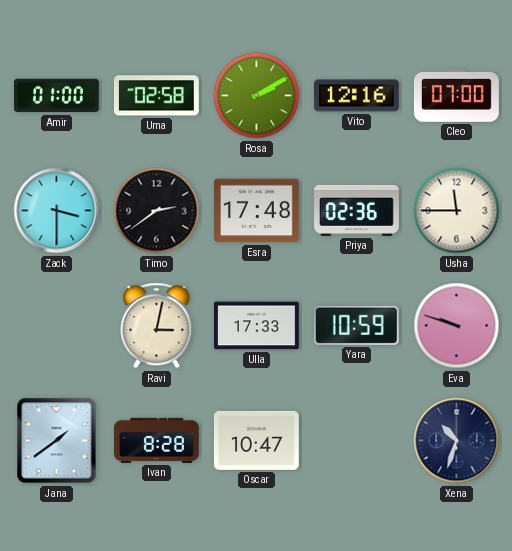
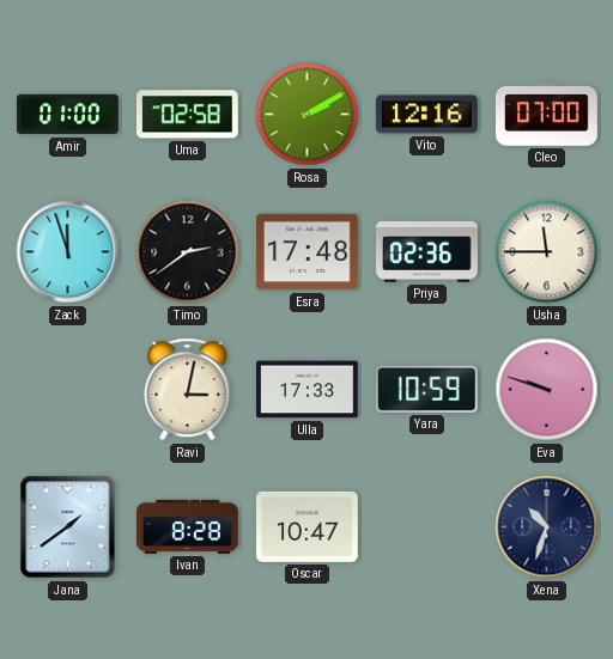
Zack: 3:30 -> 11:57 (68, 252)
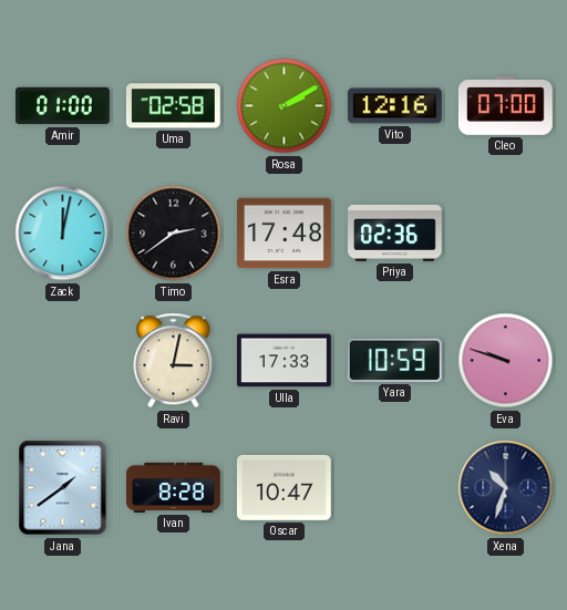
Zack: 11:57 -> 12:02 (63, 234)
Usha: 11:45 -> none (547, 252)
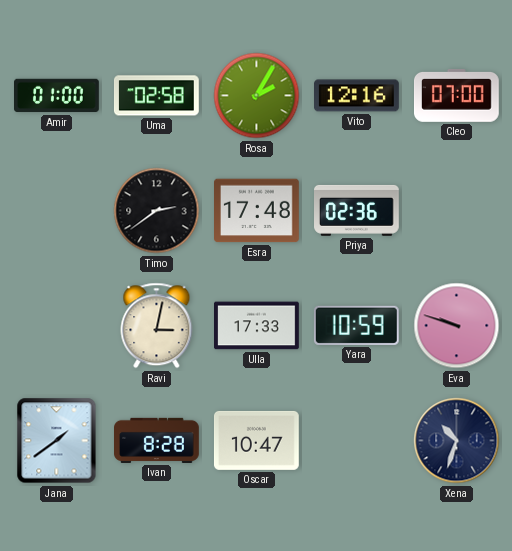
Rosa: 2:10 -> 2:05 (257, 96)
Zack: 12:02 -> none (63, 234)
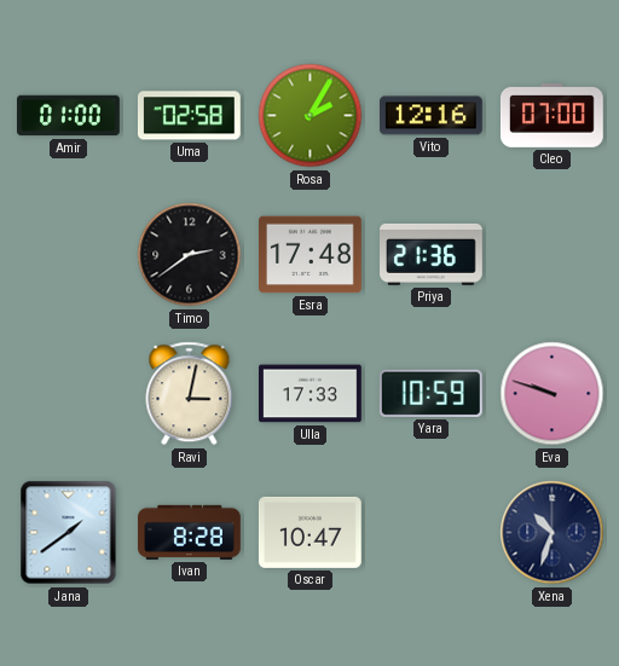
Priya: 02:36 -> 21:36 (432, 254)
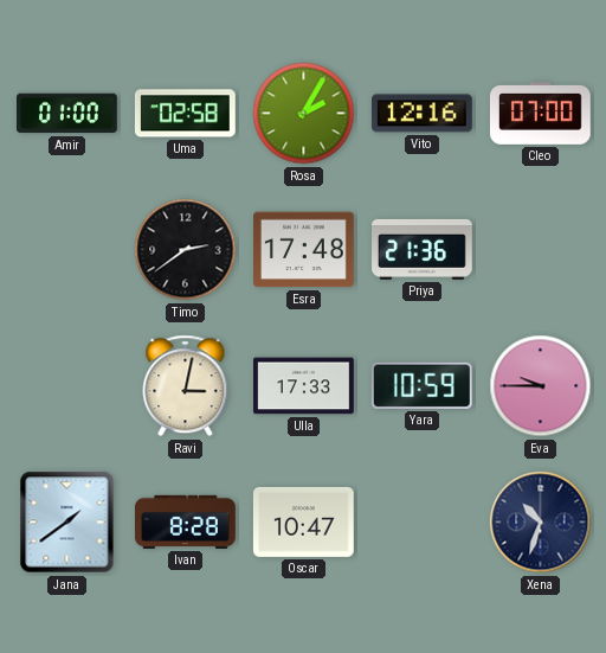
Eva: 9:48 -> 9:45 (541, 386)
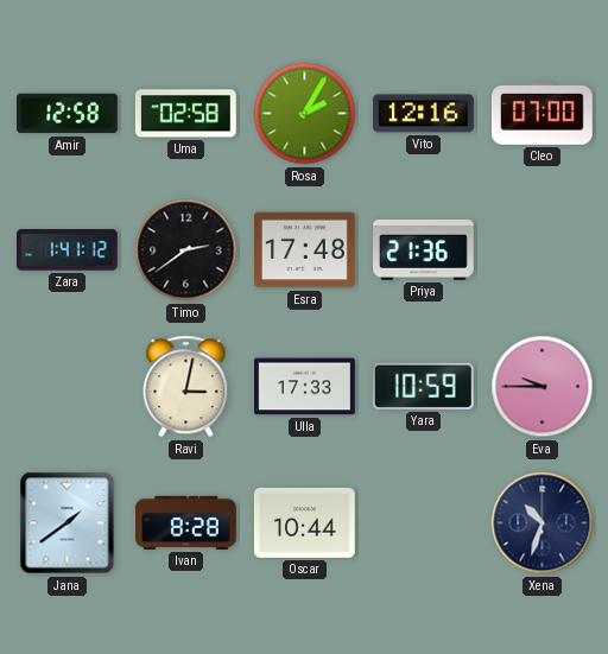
Amir: 01:00 -> 12:58 (68, 114)
Zara: none -> 1:41 (66, 250)
Oscar: 10:47 -> 10:44 (305, 522)
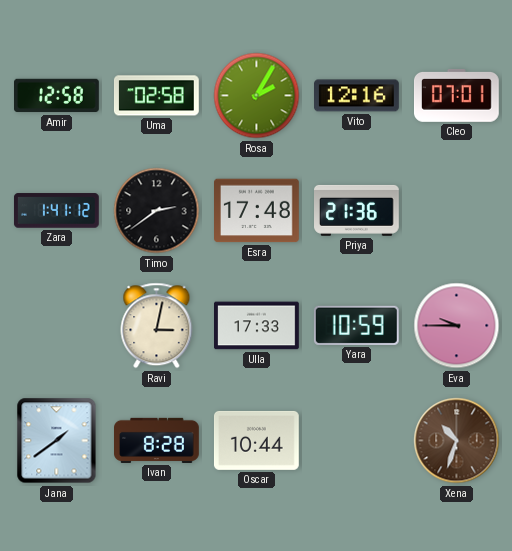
Cleo: 07:00 -> 07:01 (457, 95)
Xena dial: navy -> brown (457, 441)
